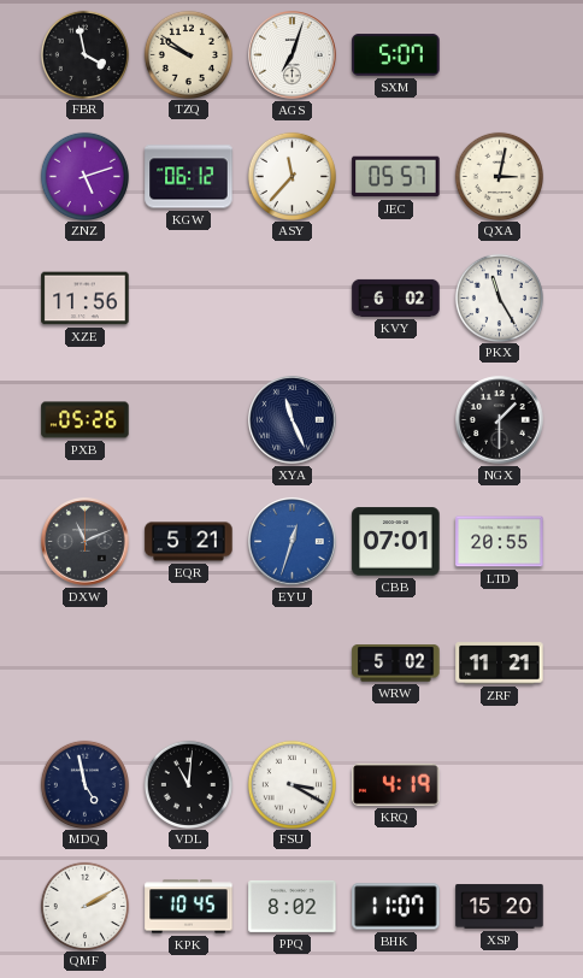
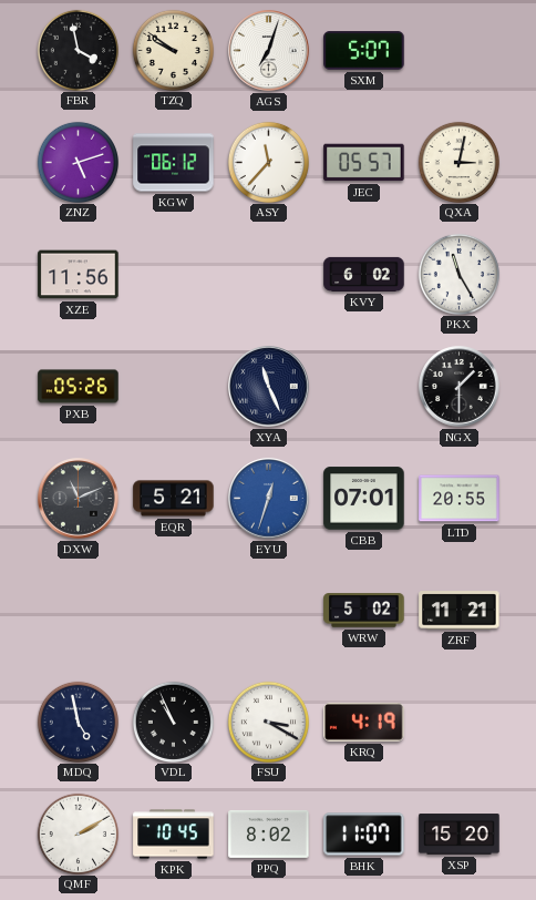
VDL: 11:01 -> 10:56 (173, 722)
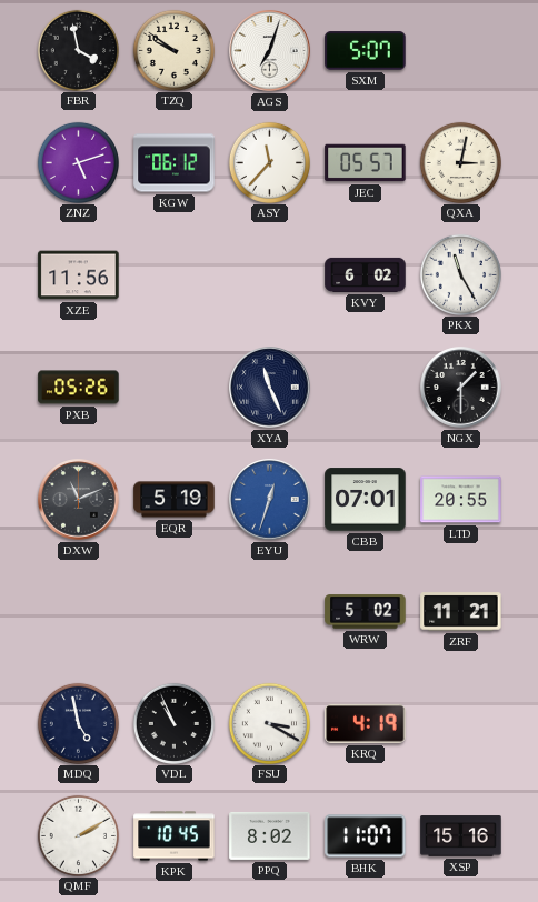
EQR: 5:21 -> 5:19 (175, 500)
XSP: 15:20 -> 15:16 (461, 836)
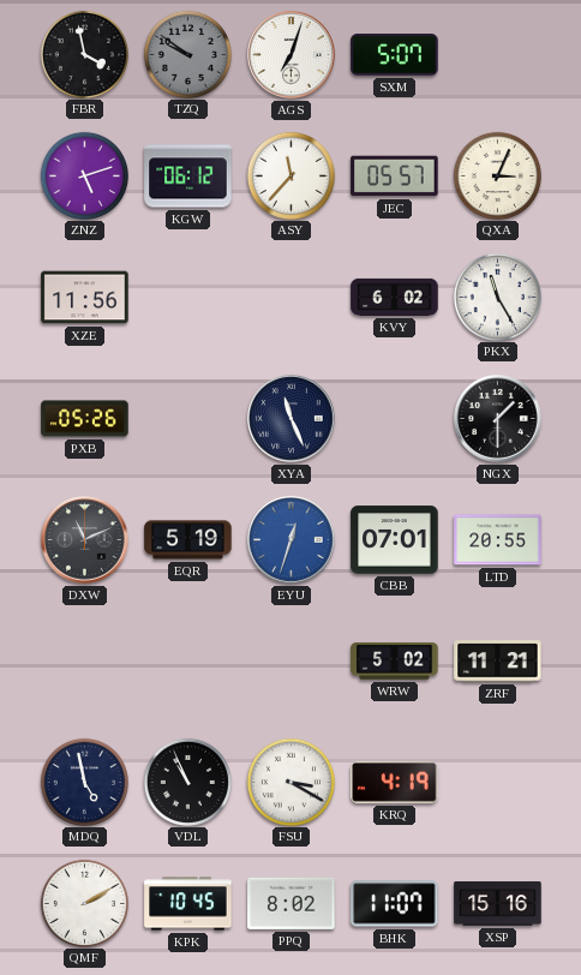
TZQ dial: cream -> grey (187, 54)
QXA: 3:02 -> 3:04 (497, 175)
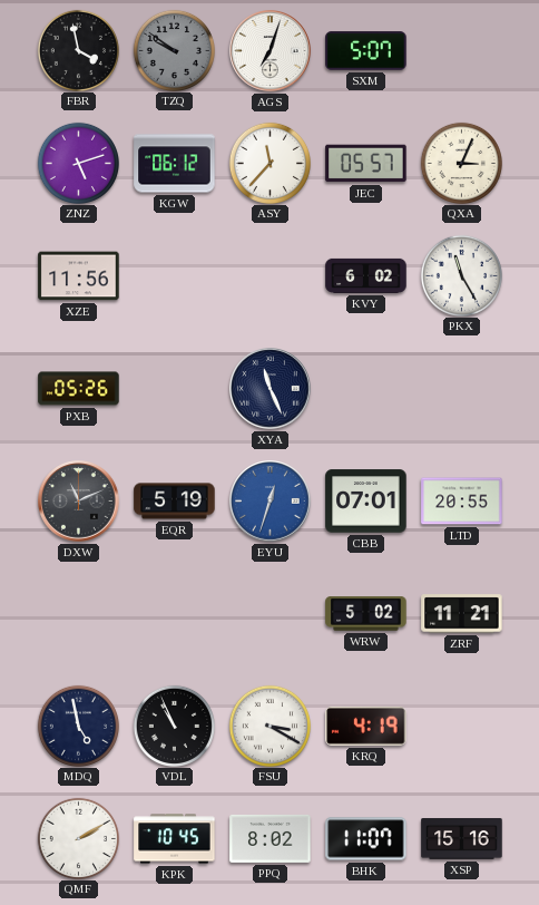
NGX: 1:30 -> none (498, 419)
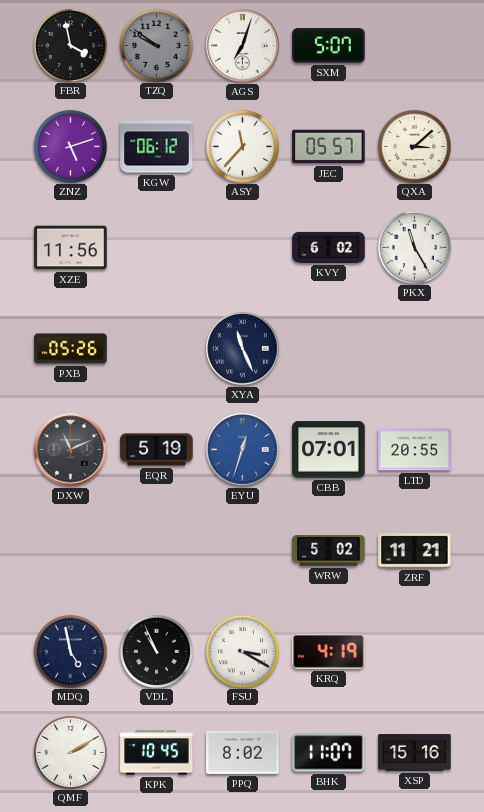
QXA: 3:04 -> 3:08 (414, 146)
